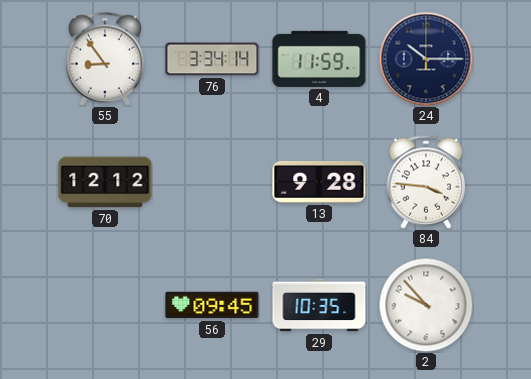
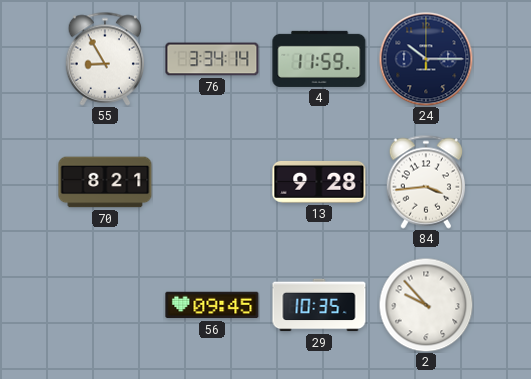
55: 8:54 -> 8:55 (105, 59)
70: 12:12 -> 8:21 (105, 182)
84: 3:46 -> 3:44 (426, 182)
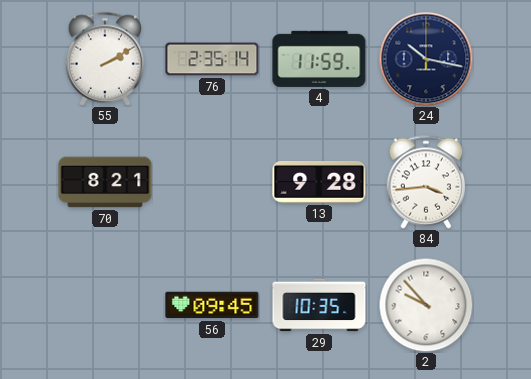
55: 8:55 -> 2:10 (105, 59)
76: 3:34 -> 2:35 (212, 59)
24: 10:15 -> 10:17 (426, 59)
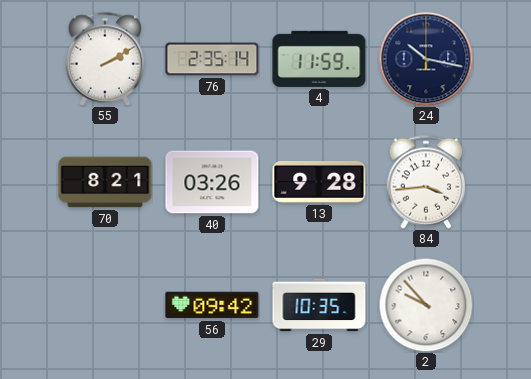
40: none -> 03:26 (212, 182)
56: 09:45 -> 09:42 (212, 305)
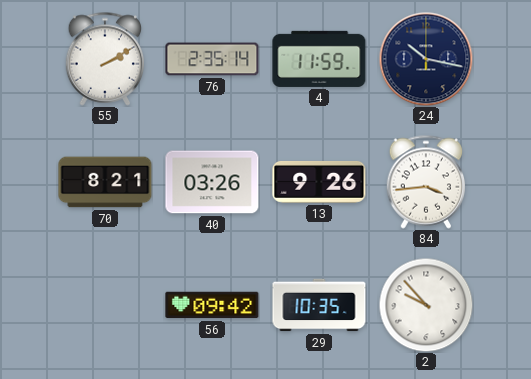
13: 9:28 -> 9:26 (319, 182)
